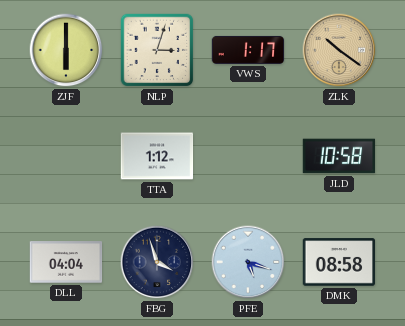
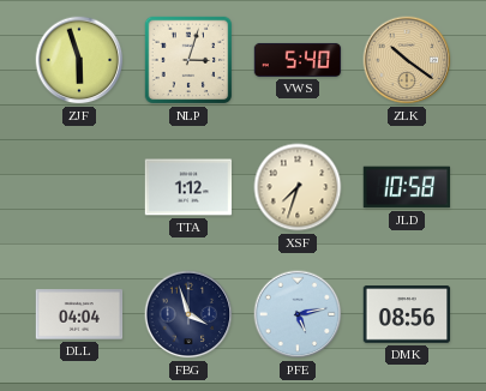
ZJF: 6:00 -> 5:57 (79, 60)
VWS: 1:17 -> 5:40 (298, 60)
XSF: none -> 7:33 (298, 187)
PFE: 5:18 -> 5:13 (298, 314)
DMK: 08:58 -> 08:56 (407, 314)
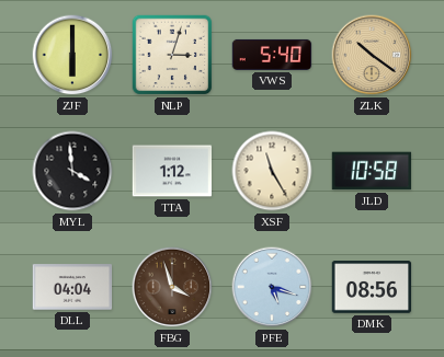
ZJF: 5:57 -> 6:00 (72, 55)
MYL: none -> 3:59 (72, 171)
XSF: 7:33 -> 11:25 (272, 171)
FBG dial: navy -> brown (172, 287)
PFE: 5:13 -> 5:18 (272, 287)
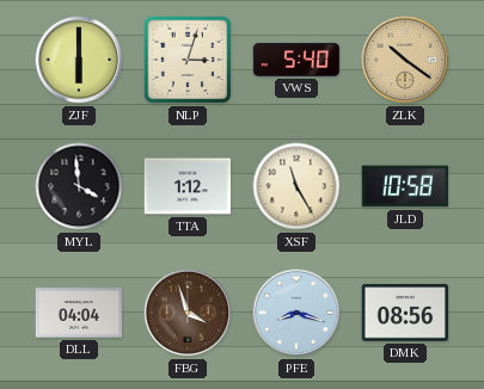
PFE: 5:18 -> 8:18 (296, 313)
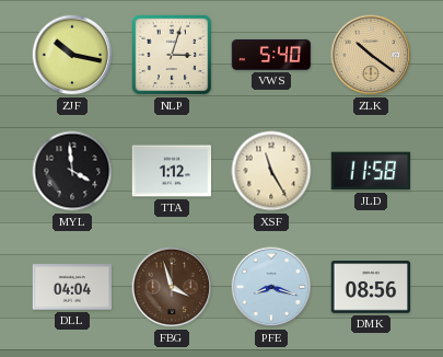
ZJF: 6:00 -> 10:17 (72, 55)
JLD: 10:58 -> 11:58 (371, 171)
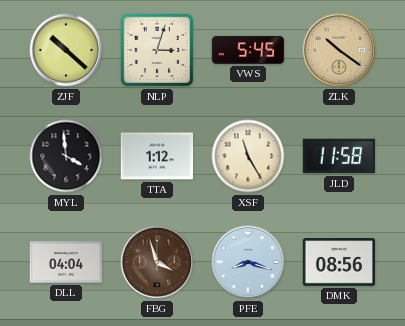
ZJF: 10:17 -> 10:22 (66, 50)
VWS: 5:40 -> 5:45 (248, 50)
